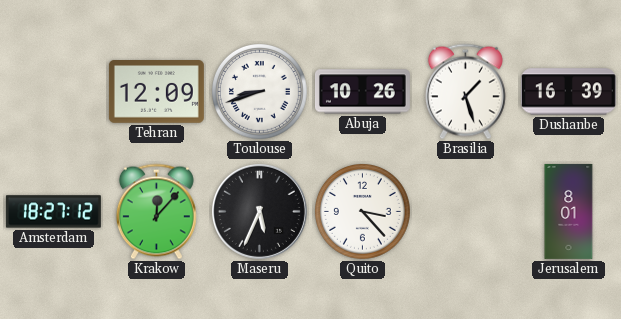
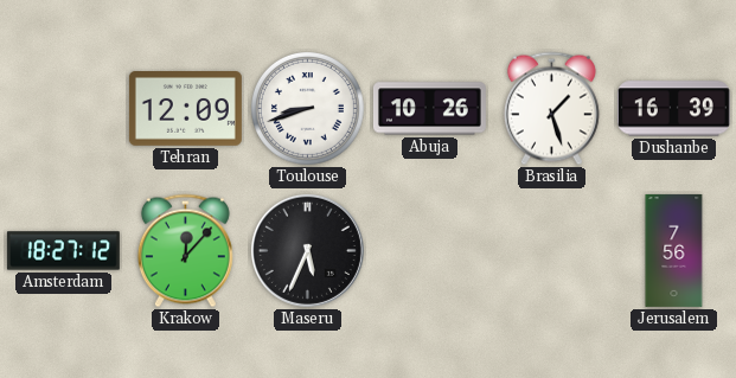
Quito: 3:23 -> none (363, 212)
Jerusalem: 8:01 -> 7:56 (674, 250)
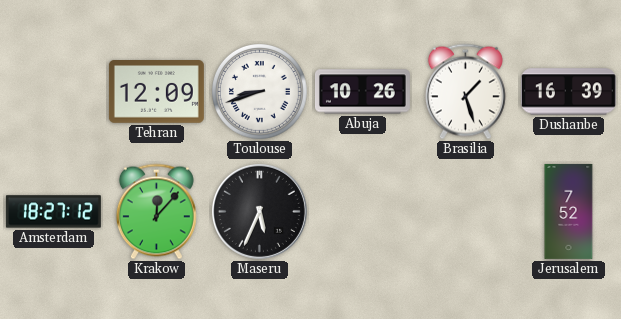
Jerusalem: 7:56 -> 7:52 (569, 211)
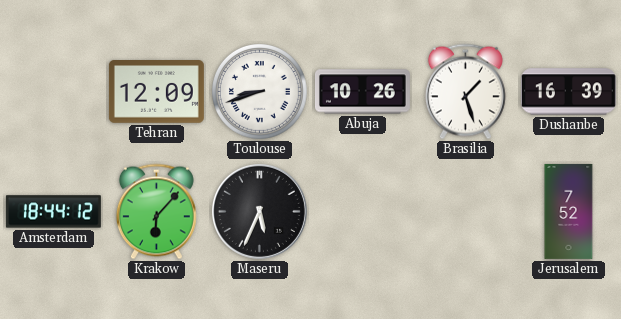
Amsterdam: 18:27 -> 18:44 (53, 212)
Krakow: 12:07 -> 6:07 (156, 212)
